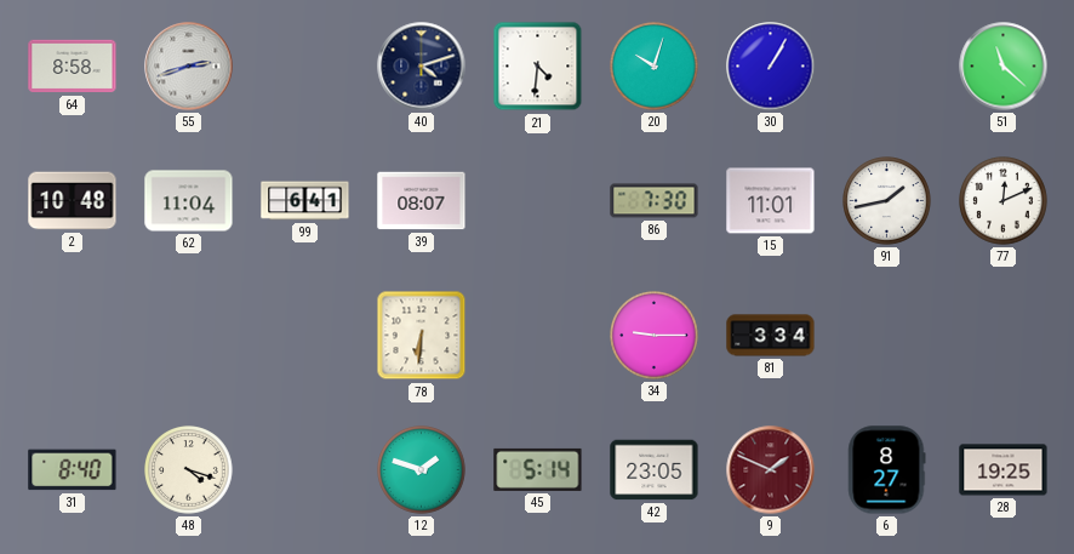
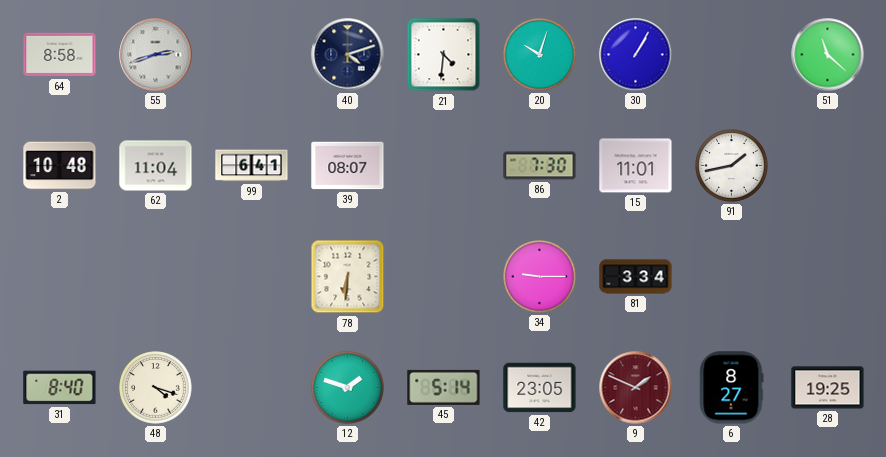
77: 12:11 -> none (1004, 201)
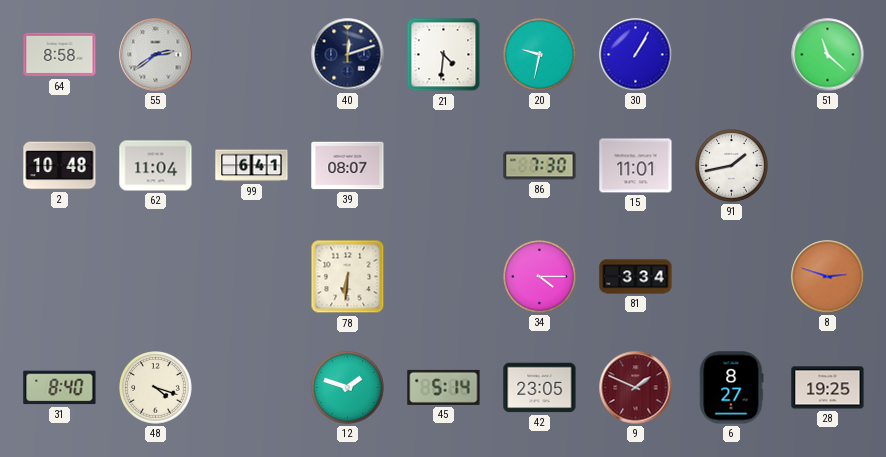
55: 2:42 -> 2:39 (156, 55)
40: 4:12 -> 12:12 (348, 55)
20: 10:03 -> 9:32 (540, 55)
34: 9:15 -> 4:15 (540, 277)
8: none -> 2:48 (828, 277)
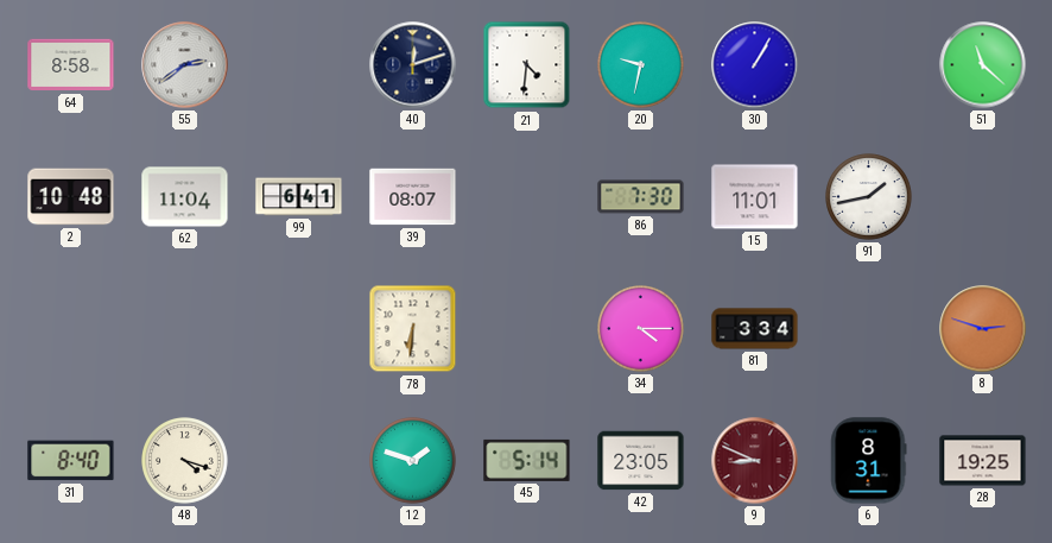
9: 1:49 -> 8:49 (755, 461)
6: 8:27 -> 8:31 (869, 461)
